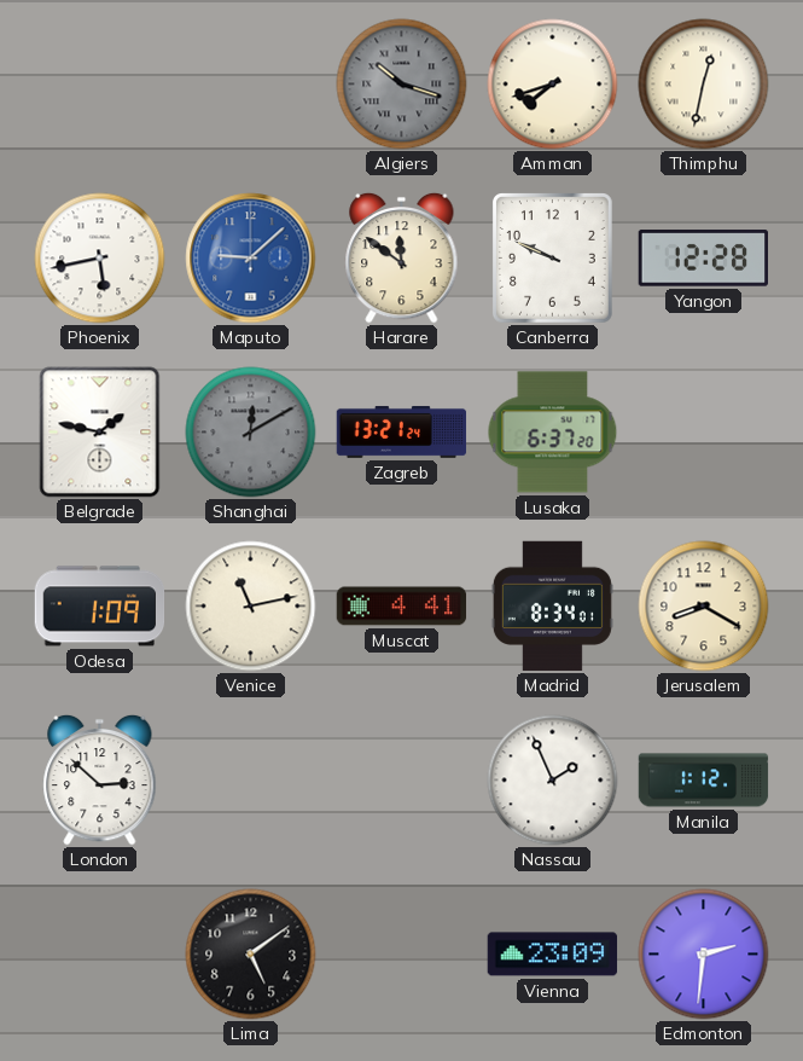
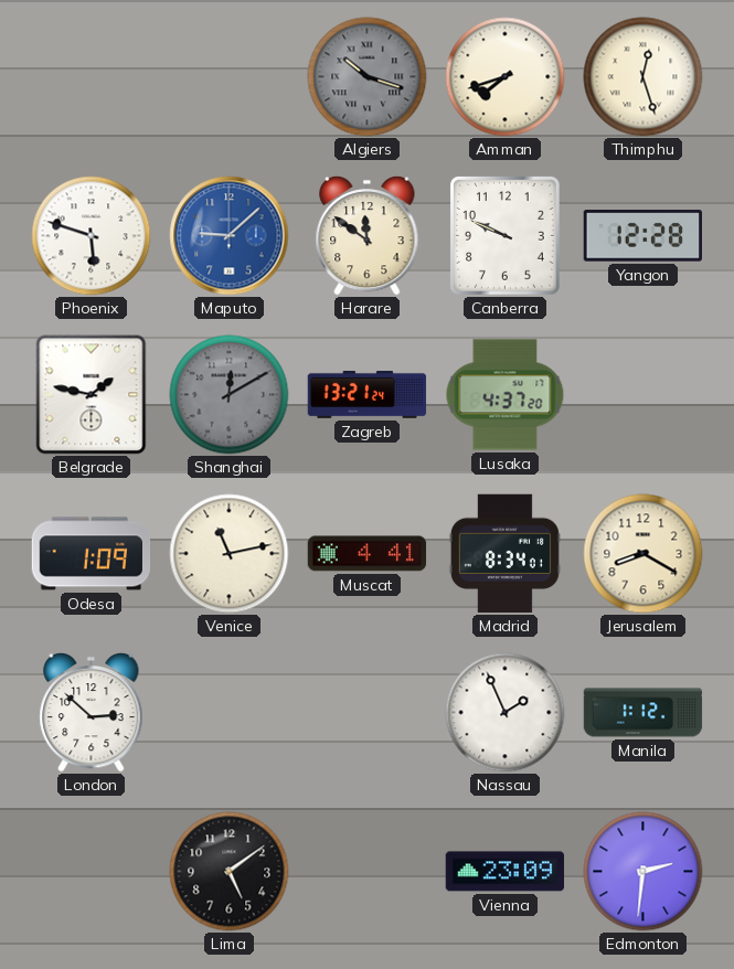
Thimphu: 12:32 -> 12:27 (643, 77)
Phoenix: 5:43 -> 5:48 (92, 236)
Lusaka: 6:37 -> 4:37 (506, 395)
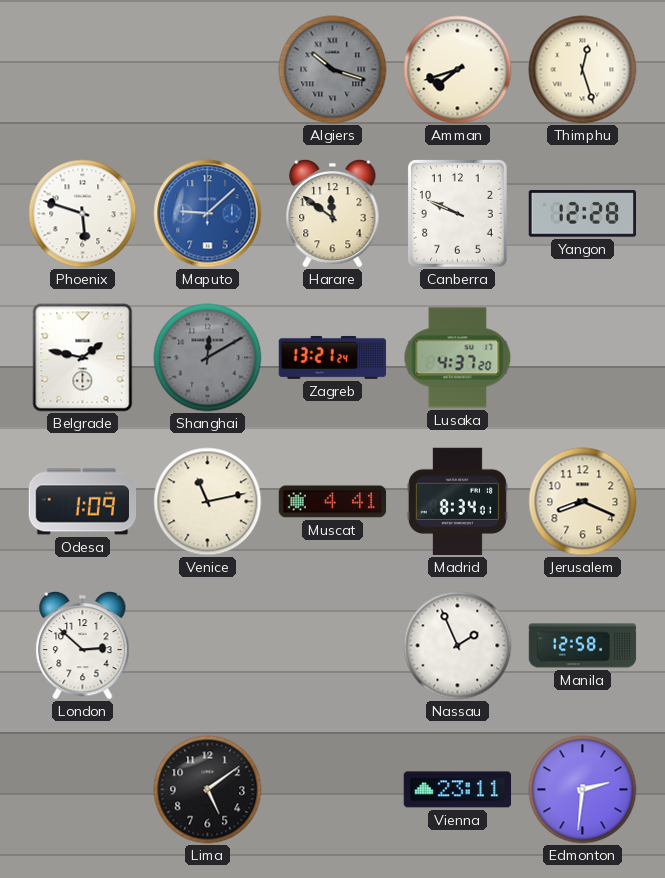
Jerusalem: 8:20 -> 8:19 (583, 502)
Manila: 1:12 -> 12:58 (583, 646)
Vienna: 23:09 -> 23:11 (458, 790)
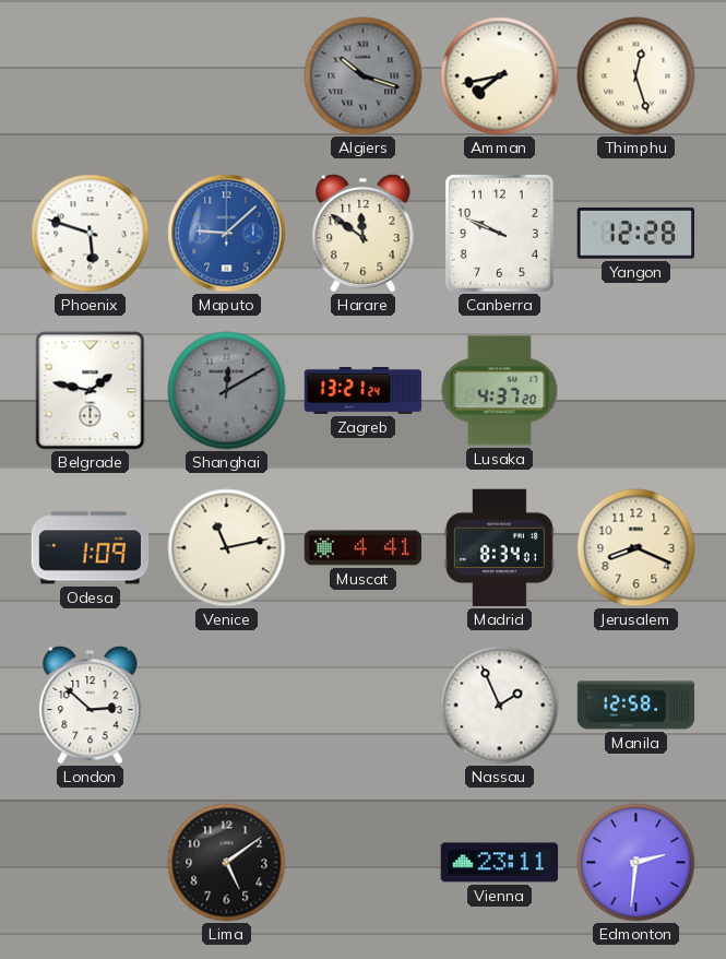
Amman: 7:42 -> 7:43 (500, 76)
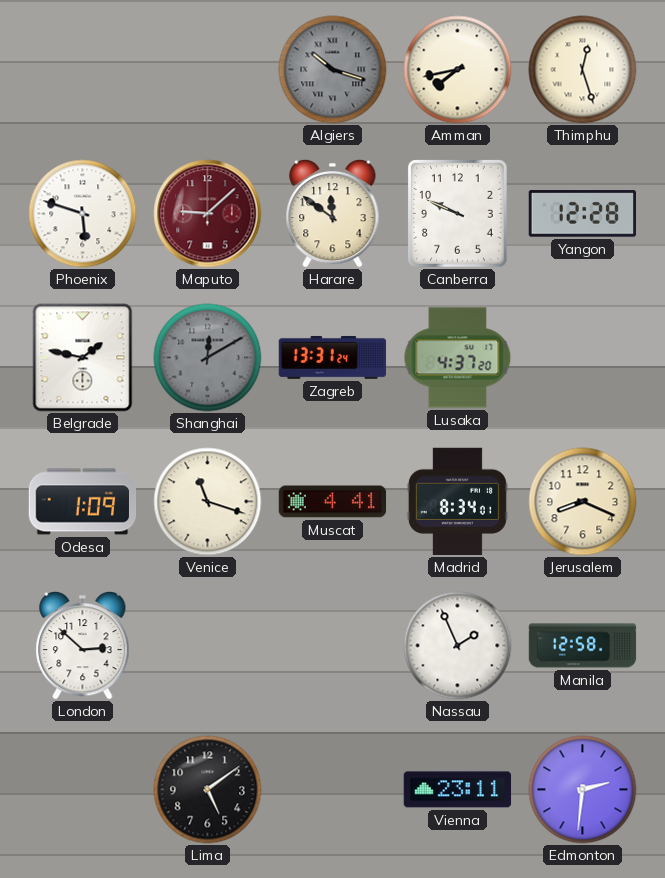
Maputo dial: blue -> burgundy (208, 214)
Zagreb: 13:21 -> 13:31 (333, 357)
Venice: 11:13 -> 11:18 (208, 502)
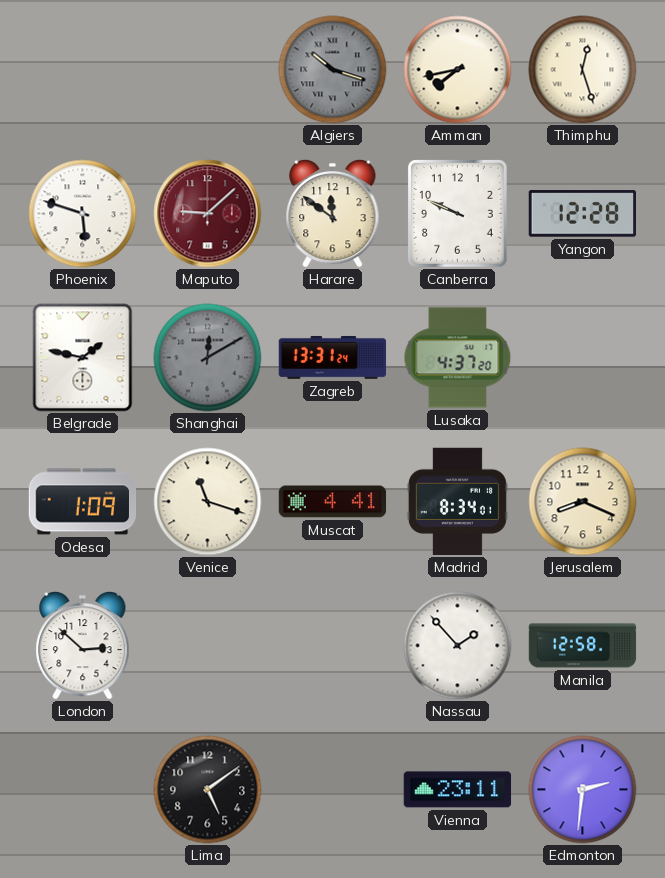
Nassau: 1:56 -> 1:53 (458, 646)
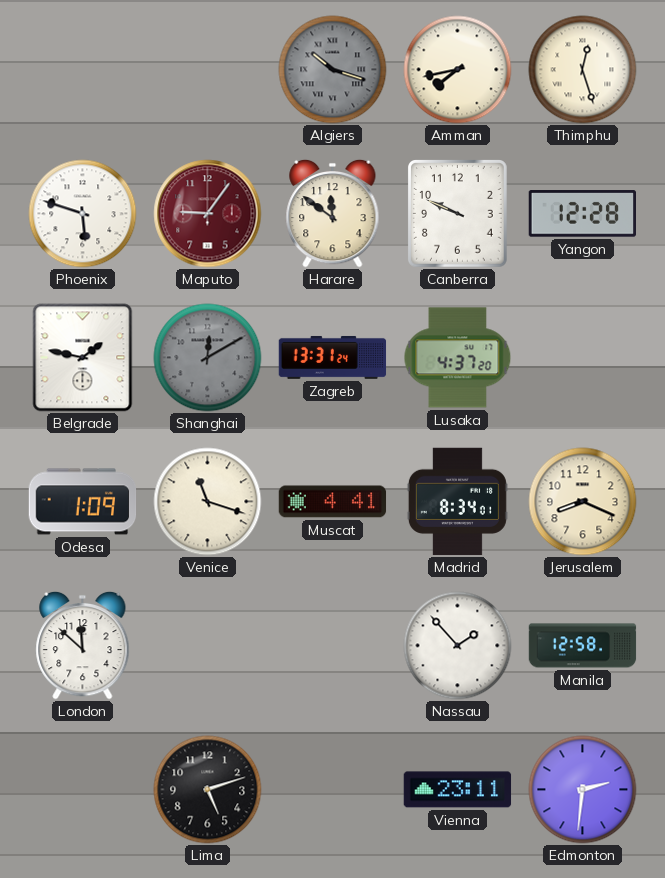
Maputo: 9:08 -> 9:06 (208, 214)
London: 2:52 -> 11:52 (83, 645)
Lima: 5:09 -> 5:12 (208, 790)
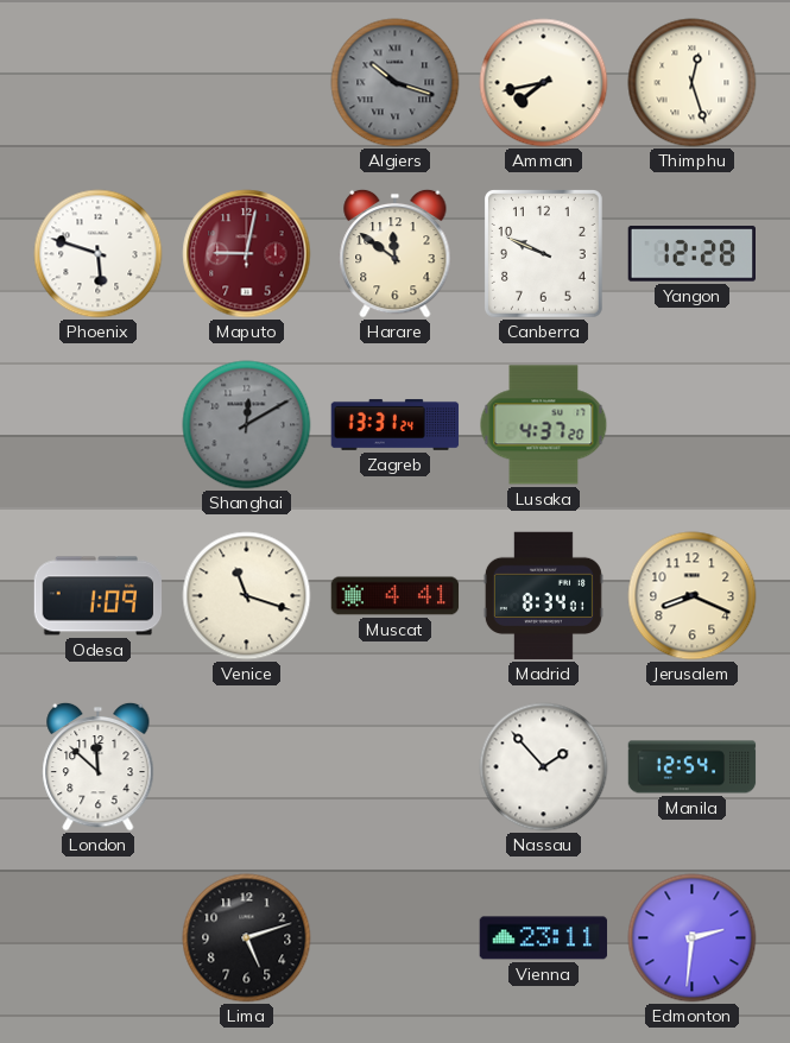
Maputo: 9:06 -> 9:02 (247, 254)
Belgrade: 1:47 -> none (83, 358)
Manila: 12:58 -> 12:54 (693, 767)
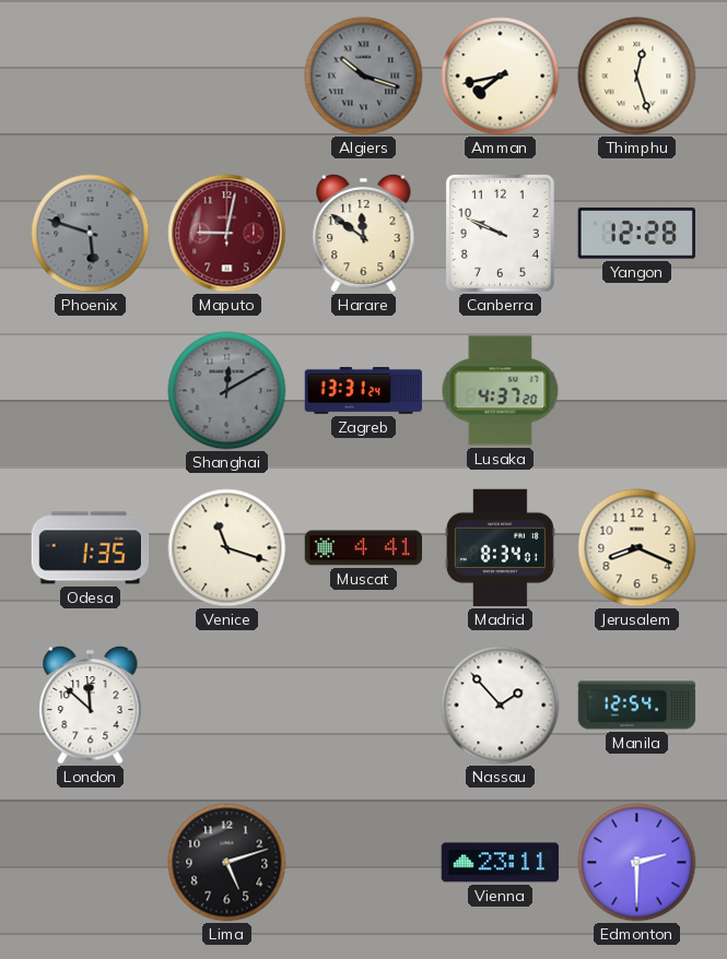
Phoenix dial: white -> grey (91, 234)
Odesa: 1:09 -> 1:35 (91, 548)
Edmonton: 2:31 -> 2:30 (637, 863)
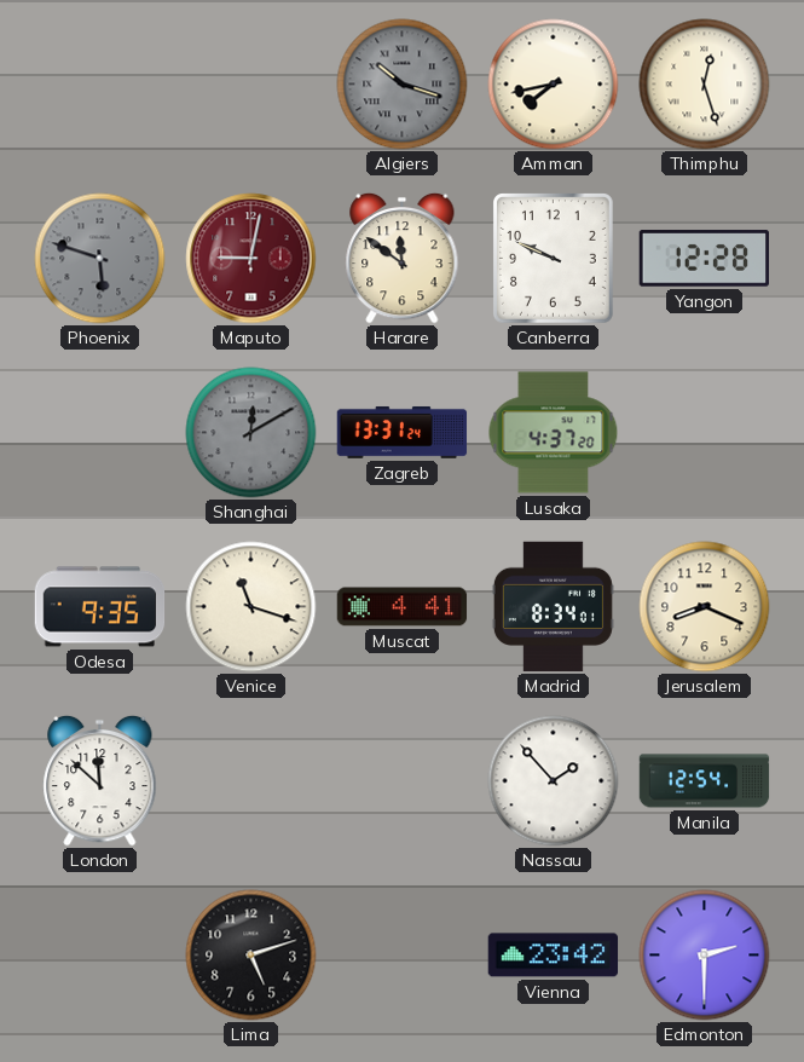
Odesa: 1:35 -> 9:35 (100, 607)
Vienna: 23:11 -> 23:42 (554, 956)
